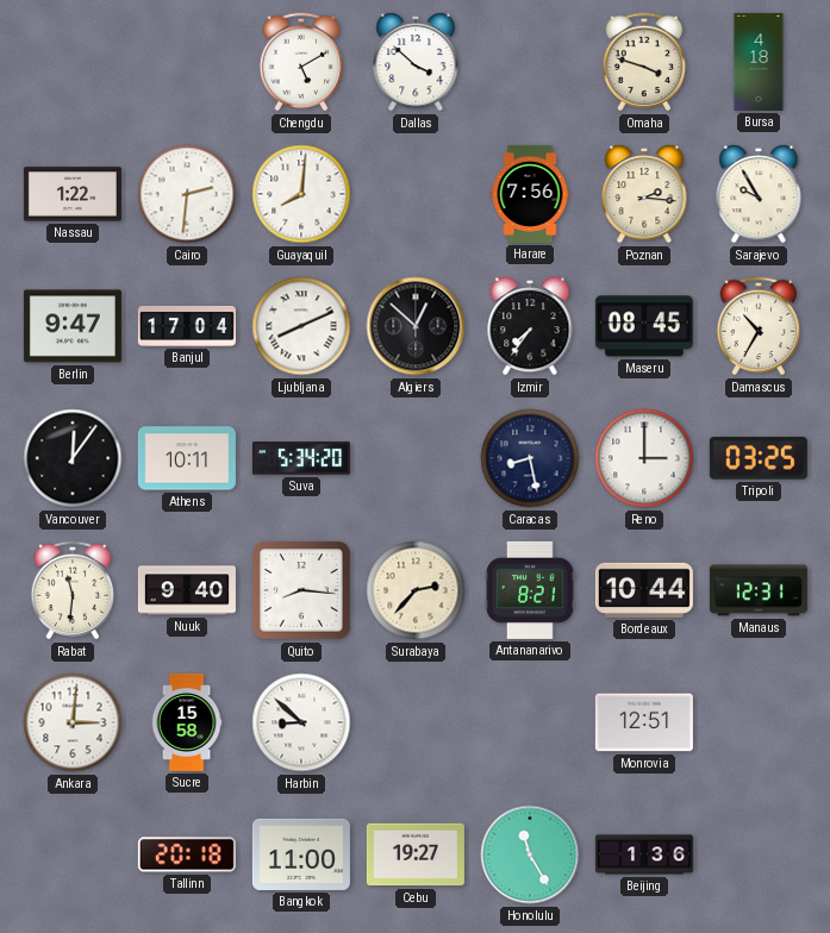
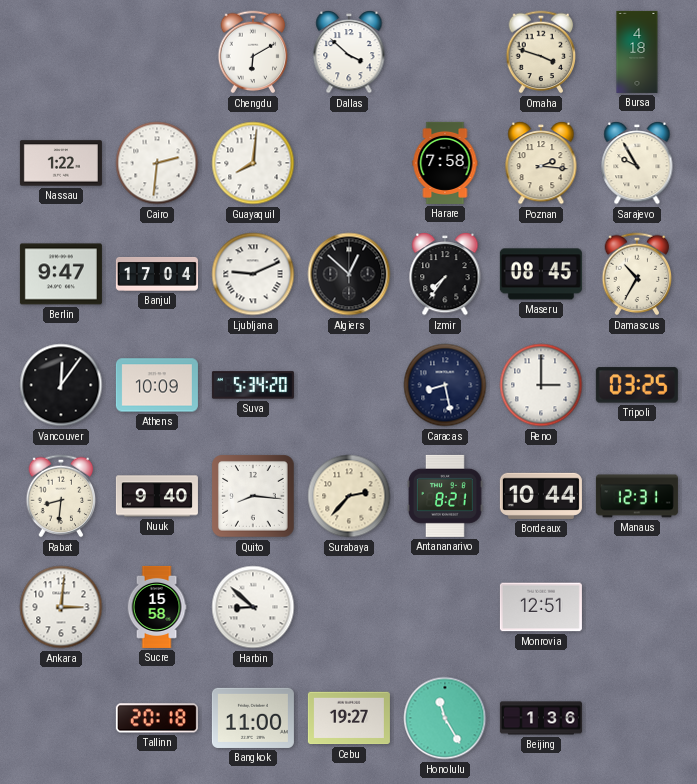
Chengdu: 5:10 -> 6:10 (253, 52)
Harare: 7:56 -> 7:58 (445, 163)
Ljubljana: 8:11 -> 9:11 (253, 274)
Athens: 10:11 -> 10:09 (157, 385)
Rabat: 11:31 -> 8:31 (61, 496)
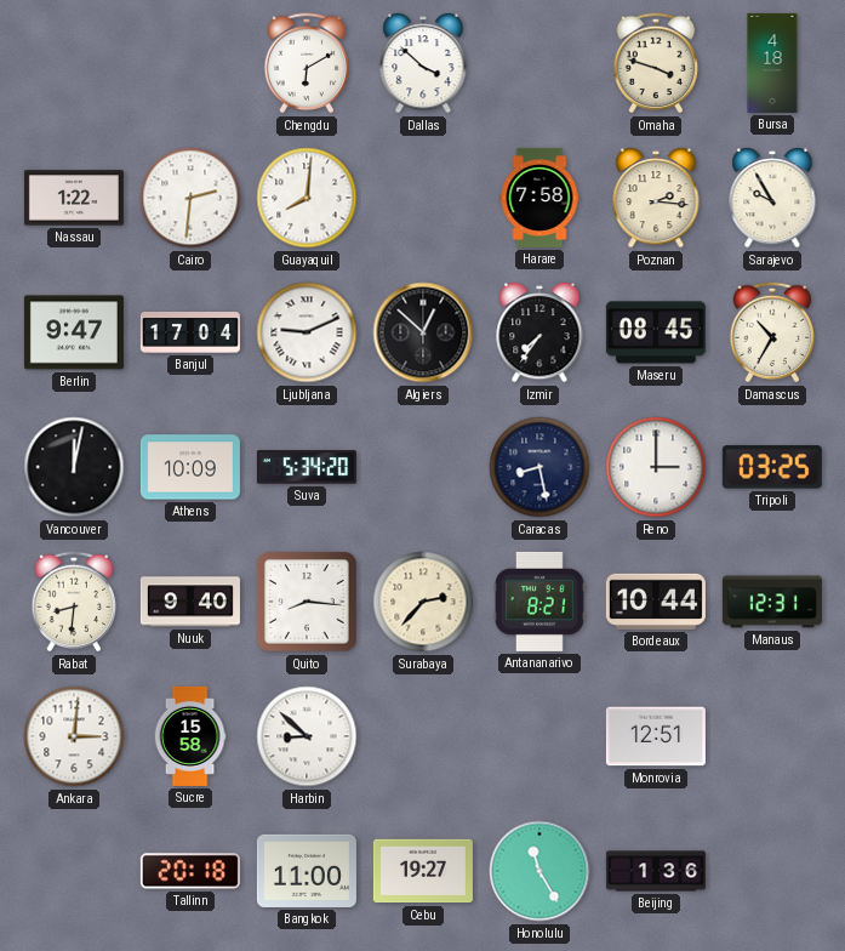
Vancouver: 12:06 -> 12:02 (74, 467)
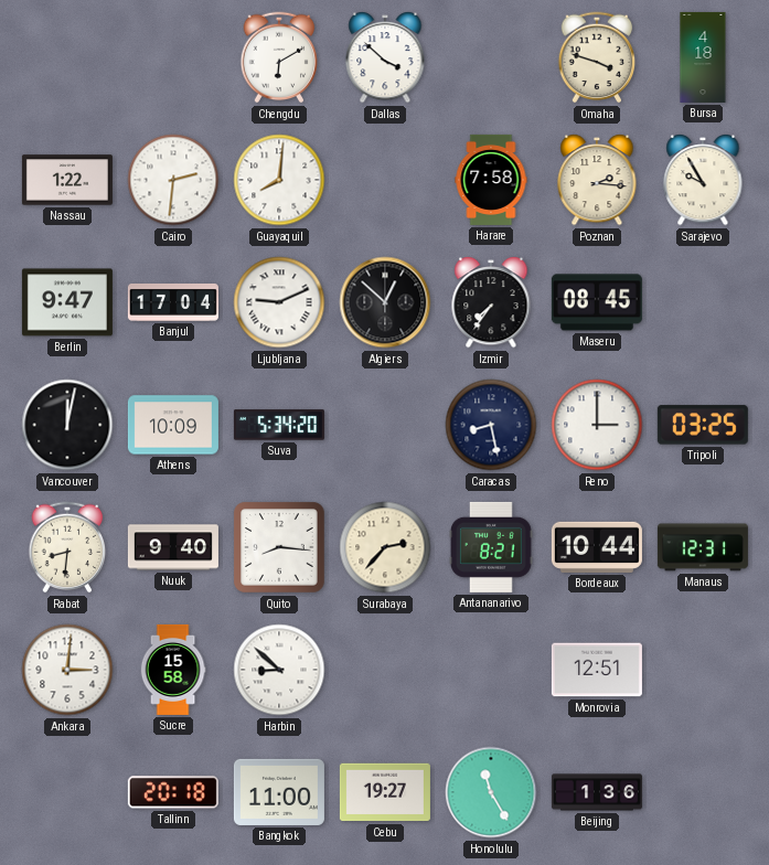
Damascus: 10:35 -> none (772, 332)
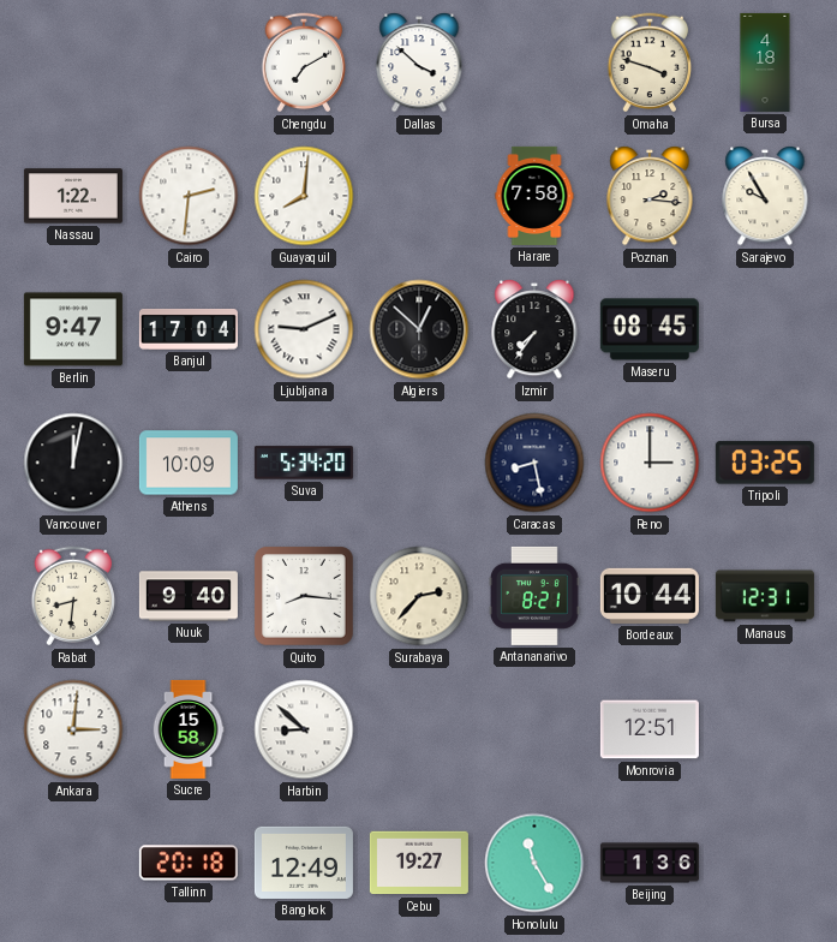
Chengdu: 6:10 -> 7:10 (304, 62)
Bangkok: 11:00 -> 12:49 (304, 863)
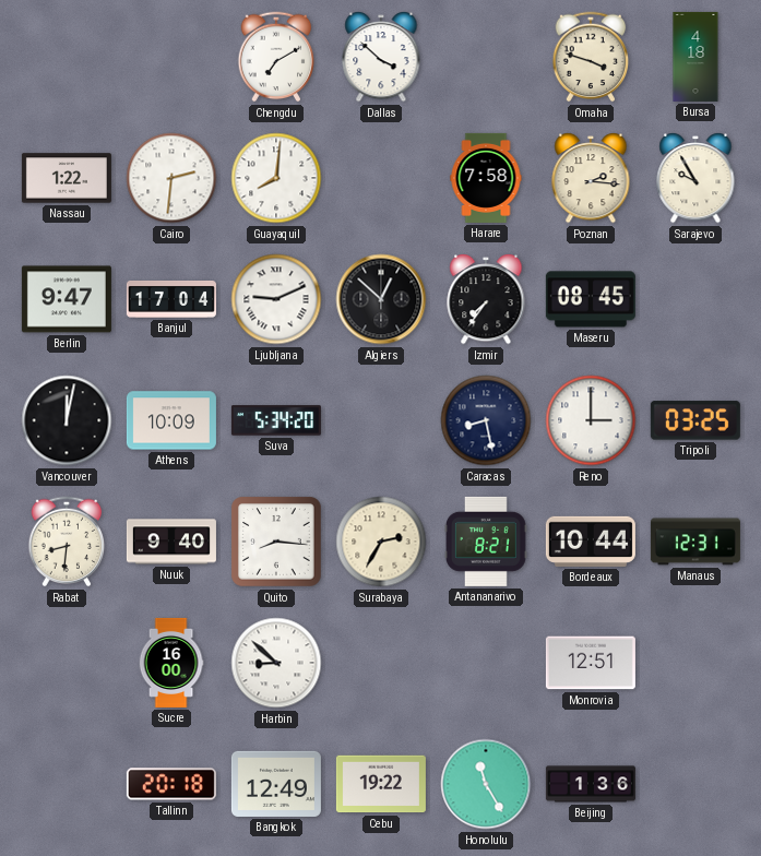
Surabaya: 2:37 -> 2:35 (381, 542)
Ankara: 3:01 -> none (73, 729)
Sucre: 15:58 -> 16:00 (171, 663)
Cebu: 19:27 -> 19:22 (381, 784)
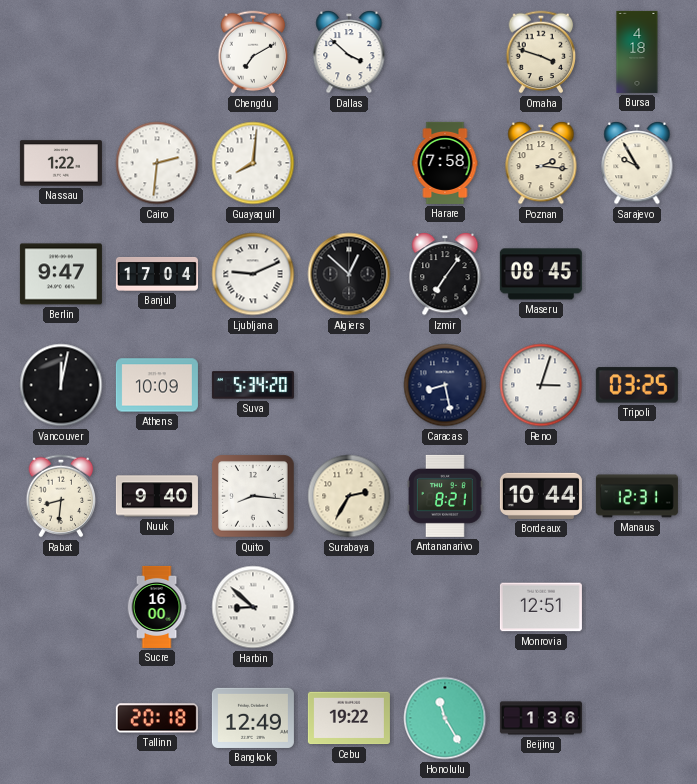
Izmir: 7:36 -> 7:06 (445, 275)
Reno: 3:00 -> 3:03 (541, 385)
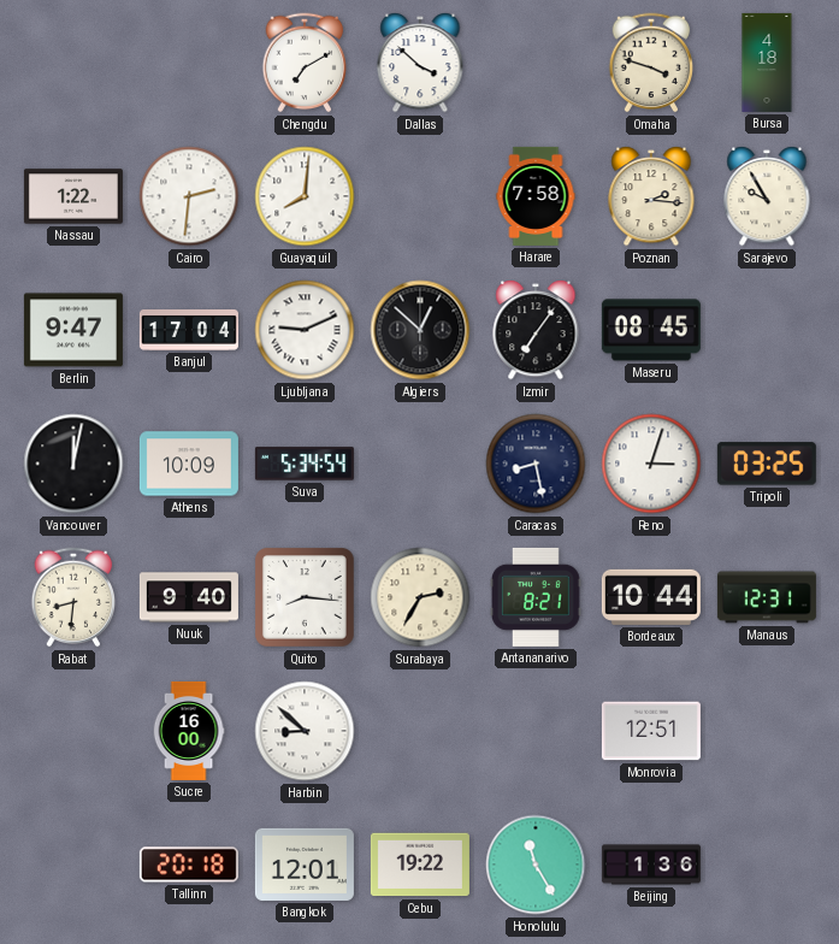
Suva: 5:34:20 -> 5:34:54 (305, 464)
Bangkok: 12:49 -> 12:01 (305, 865)
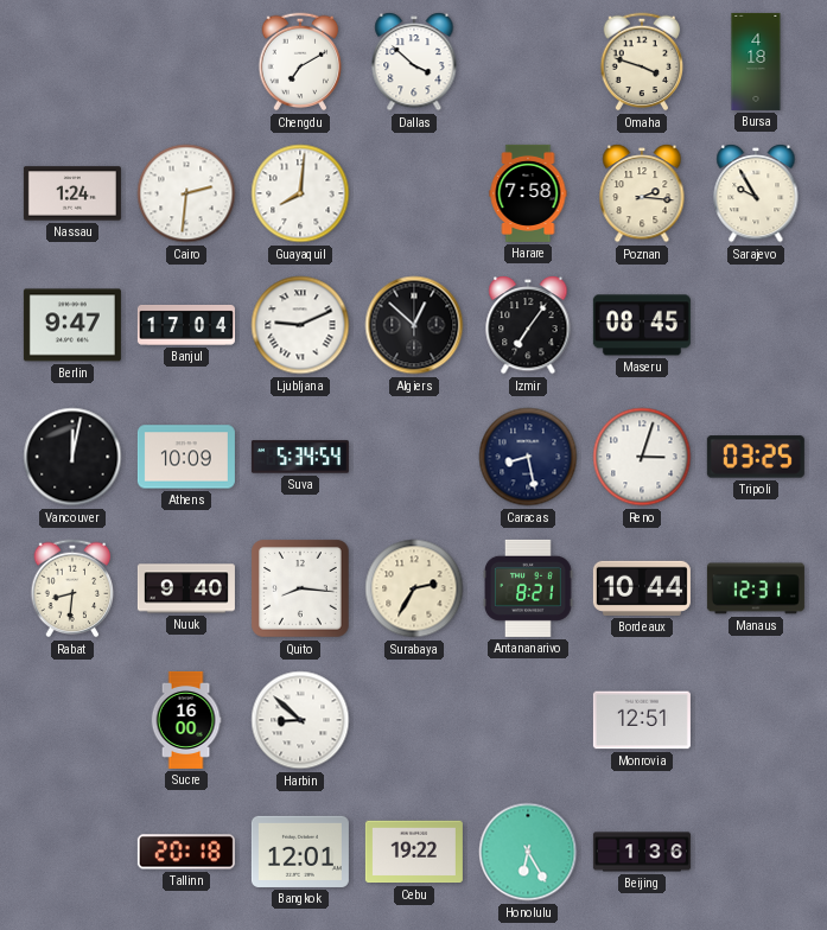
Nassau: 1:22 -> 1:24 (72, 193)
Honolulu: 11:25 -> 6:25 (528, 852)
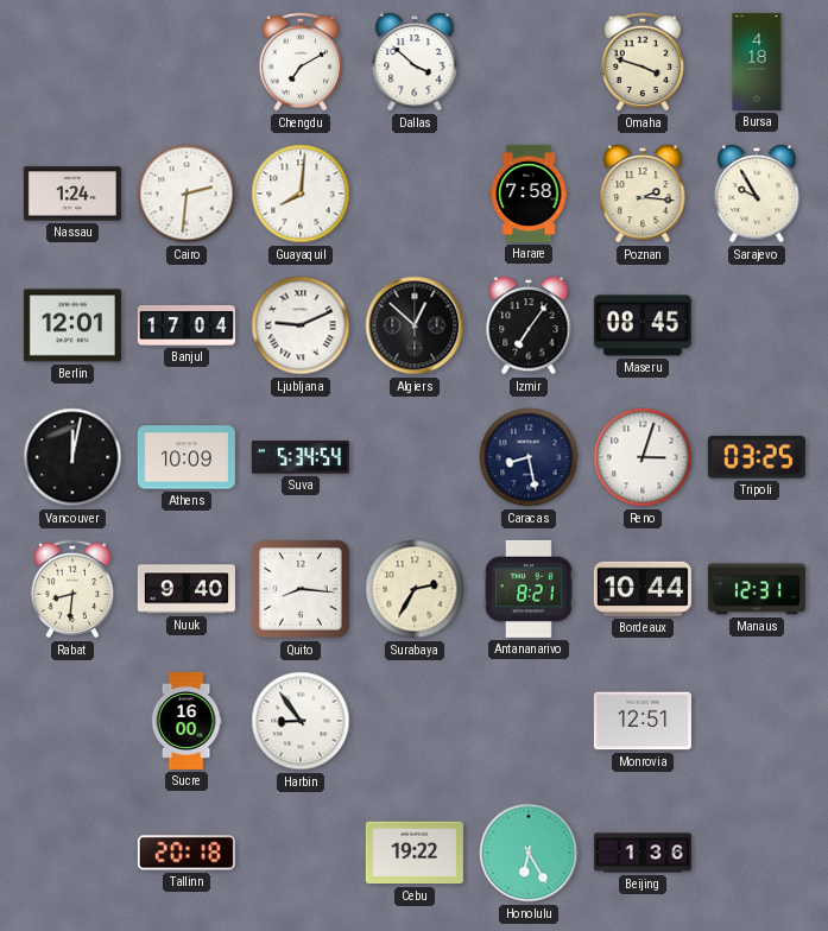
Berlin: 9:47 -> 12:01 (72, 325)
Harbin: 8:52 -> 8:54 (301, 721)
Bangkok: 12:01 -> none (300, 852)
